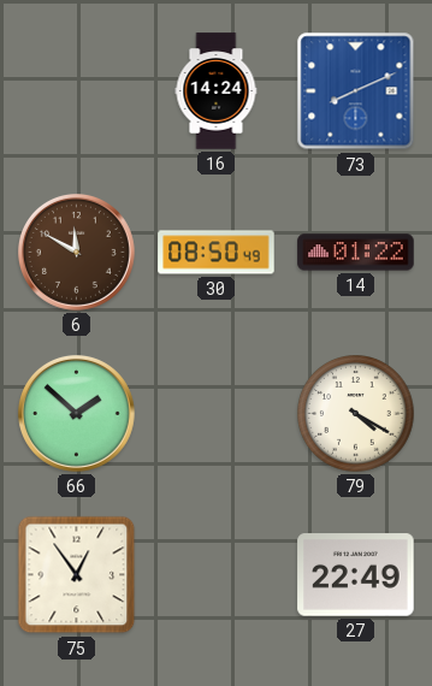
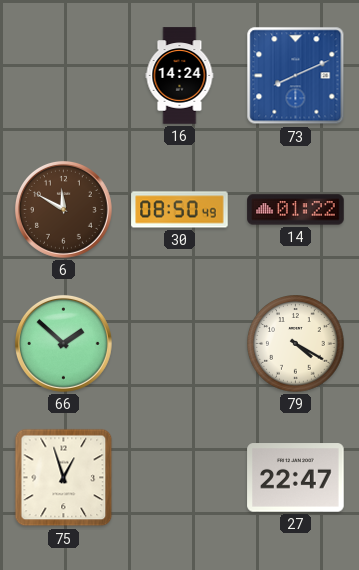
75: 12:54 -> 12:57 (64, 478)
27: 22:49 -> 22:47 (296, 478)
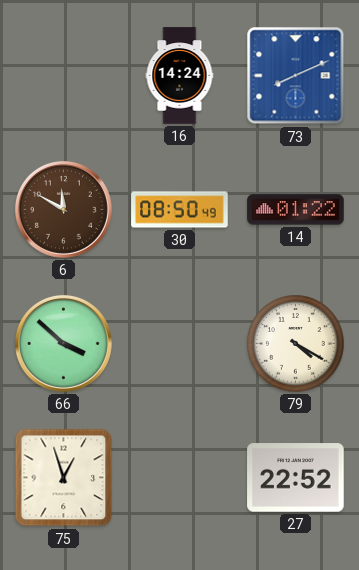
66: 1:52 -> 3:52 (63, 343)
27: 22:47 -> 22:52 (296, 478)
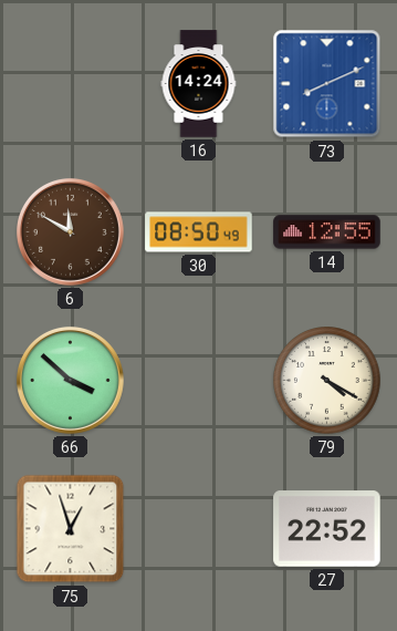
14: 01:22 -> 12:55 (327, 232)
